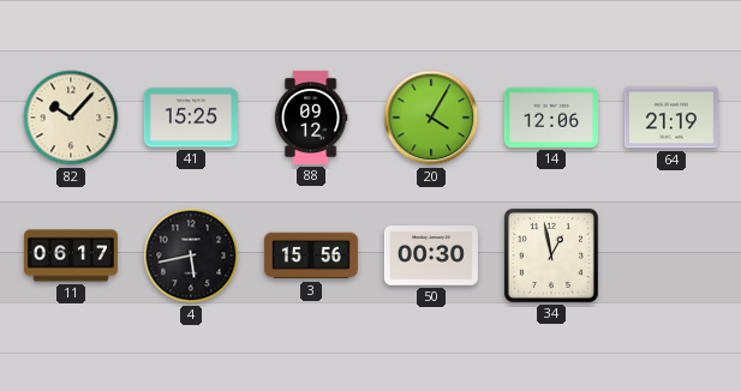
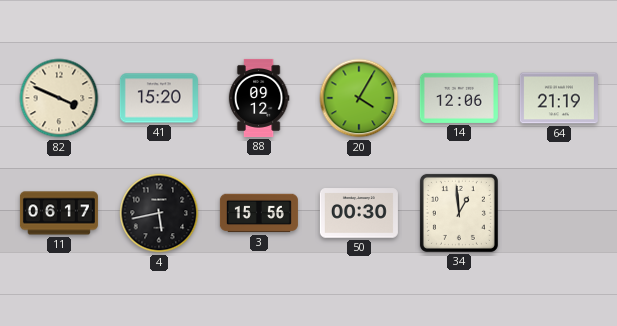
82: 10:07 -> 3:49 (59, 98)
41: 15:25 -> 15:20 (159, 98)
34: 12:58 -> 12:59 (459, 213)
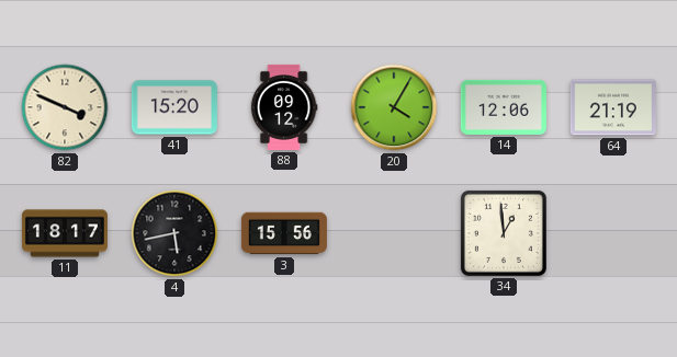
11: 06:17 -> 18:17 (65, 233)
50: 00:30 -> none (359, 213)
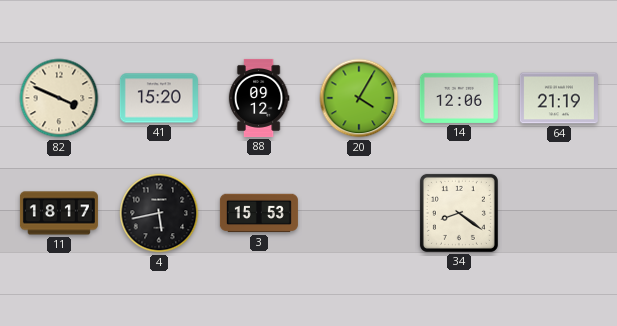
3: 15:56 -> 15:53 (259, 213)
34: 12:59 -> 8:21 (459, 213)
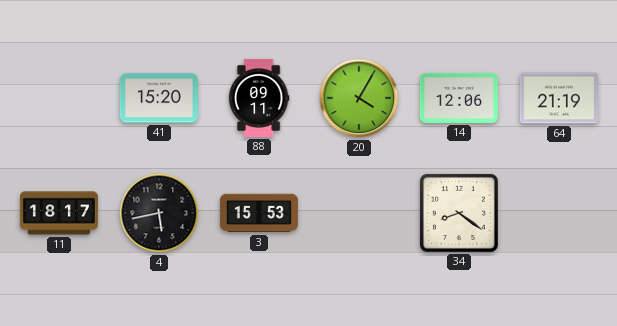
82: 3:49 -> none (59, 98)
88: 09:12 -> 09:11 (259, 98)
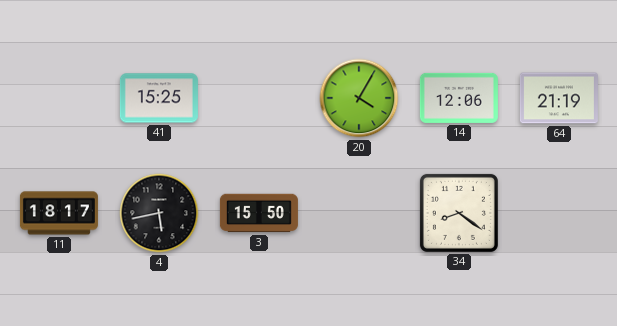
41: 15:20 -> 15:25 (159, 98)
88: 09:11 -> none (259, 98)
3: 15:53 -> 15:50 (259, 213)
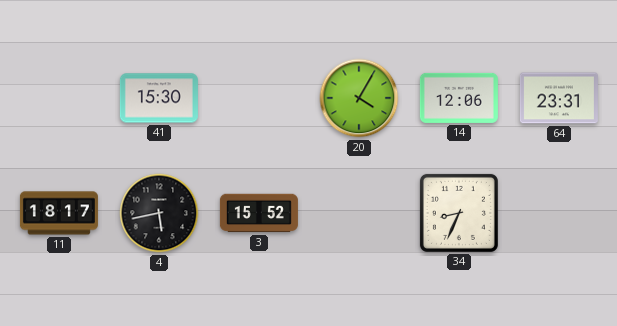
41: 15:25 -> 15:30 (159, 98)
64: 21:19 -> 23:31 (559, 98)
3: 15:50 -> 15:52 (259, 213)
34: 8:21 -> 8:34 (459, 213)
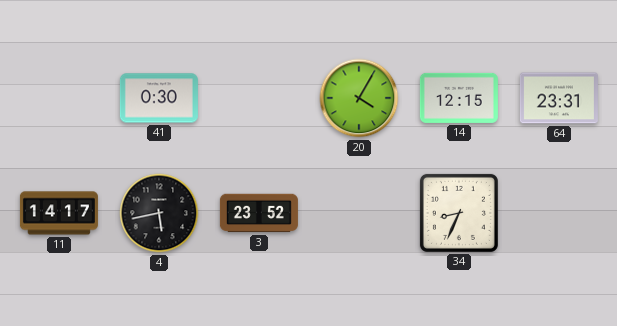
41: 15:30 -> 0:30 (159, 98)
14: 12:06 -> 12:15 (459, 98)
11: 18:17 -> 14:17 (59, 213)
3: 15:52 -> 23:52 (259, 213)
